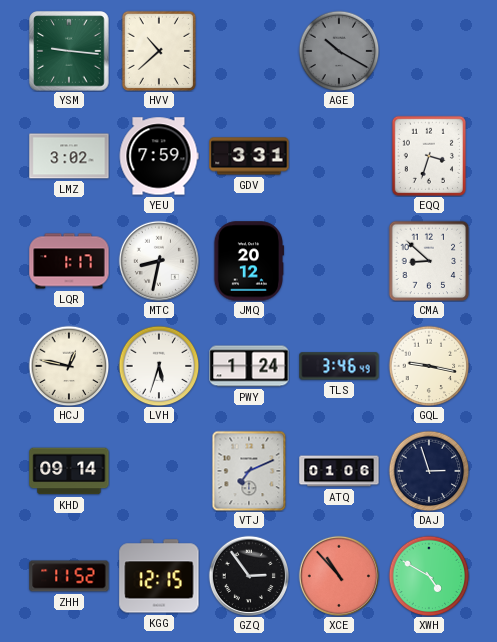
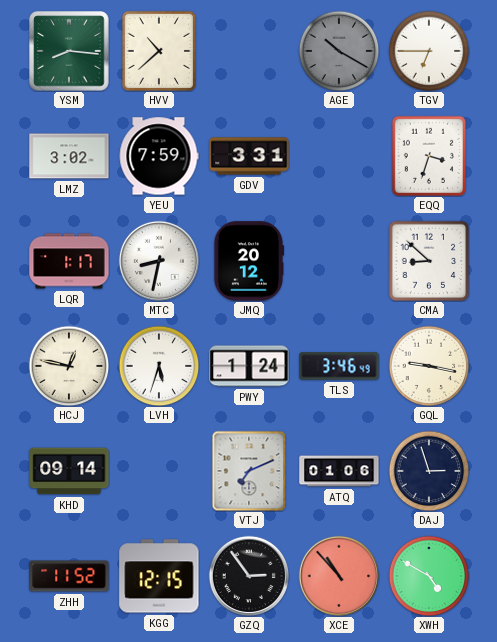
YSM: 9:16 -> 8:16 (69, 51)
TGV: none -> 6:45 (429, 51)
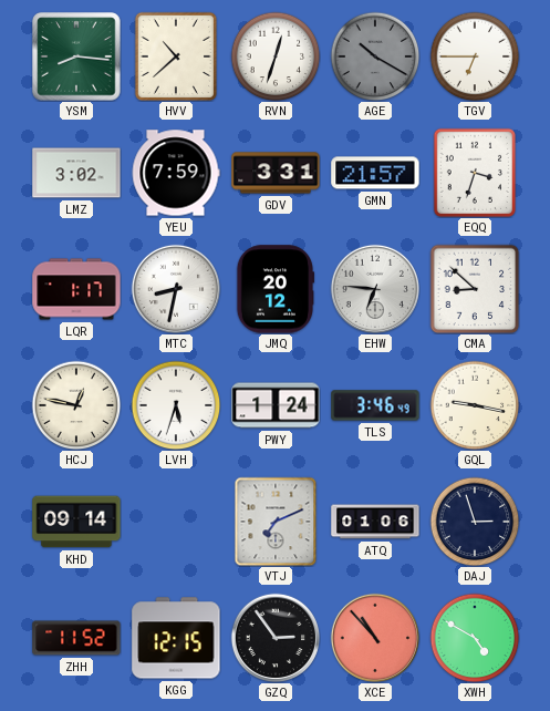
RVN: none -> 12:33 (276, 56)
GMN: none -> 21:57 (375, 173)
EHW: none -> 6:46 (374, 288)
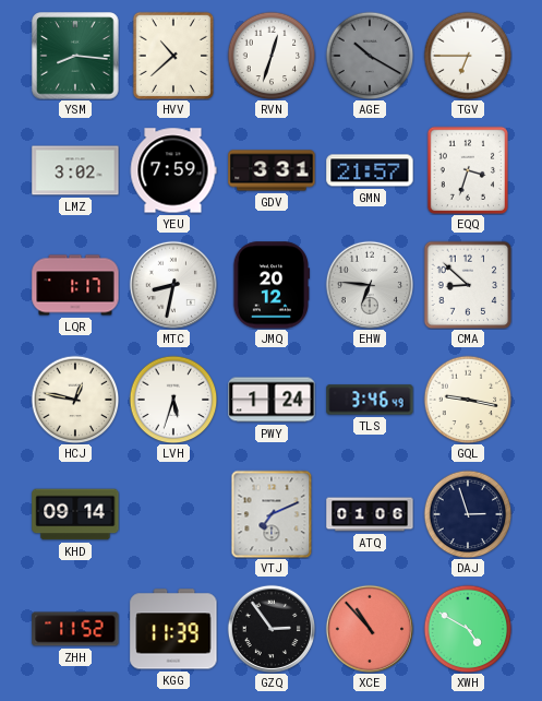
KGG: 12:15 -> 11:39 (173, 629)
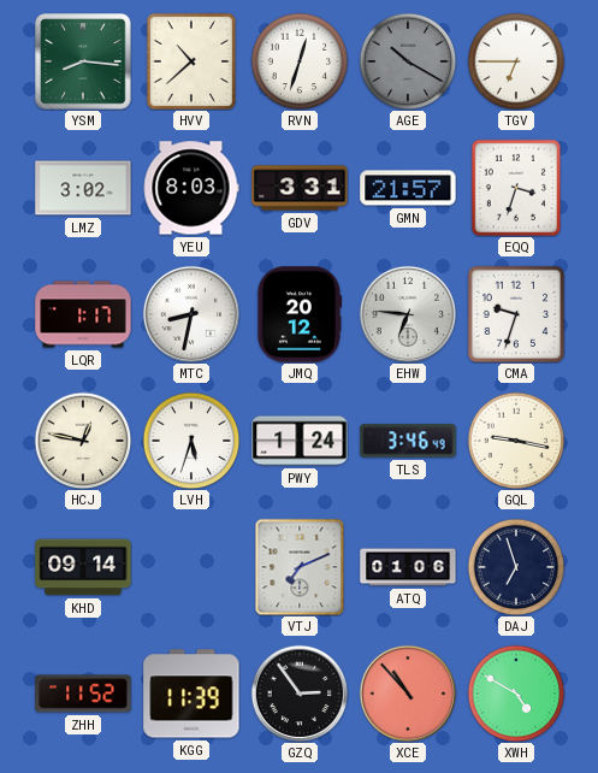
YEU: 7:59 -> 8:03 (191, 188)
CMA: 8:52 -> 9:33 (516, 314)
DAJ: 2:57 -> 6:57 (516, 567)
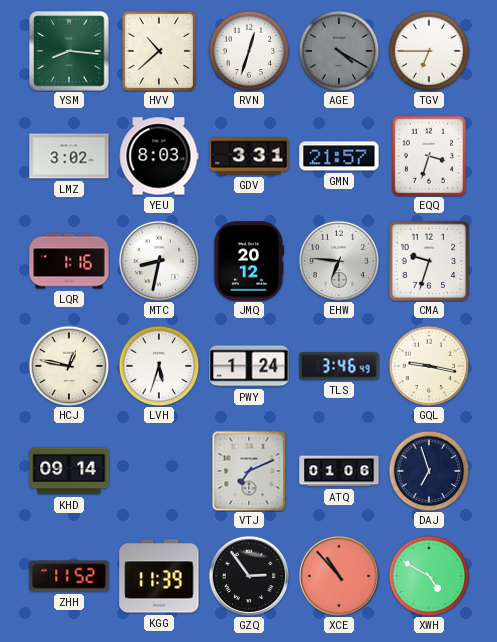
AGE: 10:20 -> 4:20 (339, 51)
LQR: 1:17 -> 1:16 (69, 261)
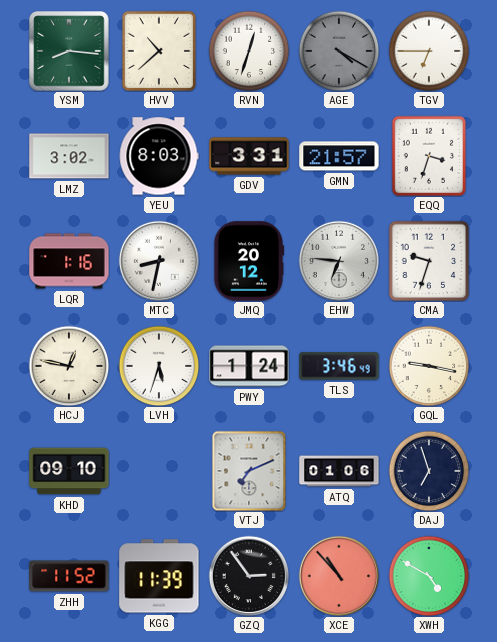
KHD: 09:14 -> 09:10 (69, 471)
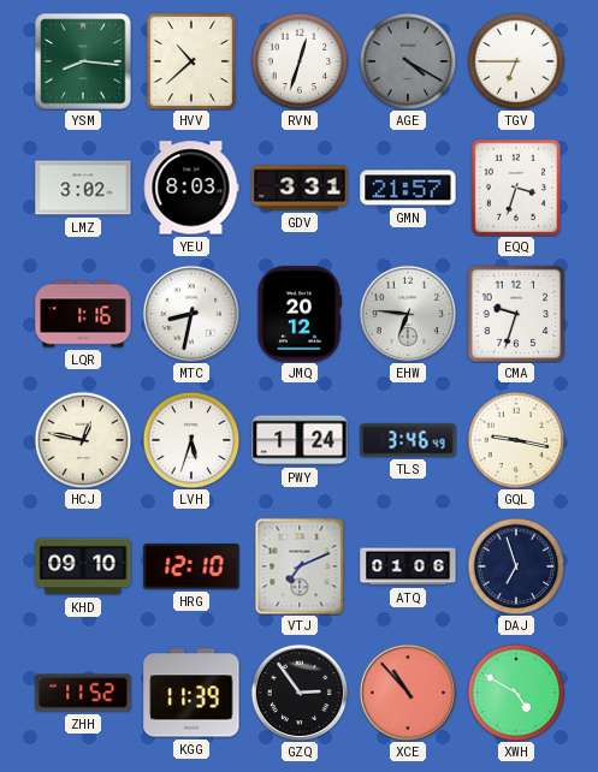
HRG: none -> 12:10 (191, 566)
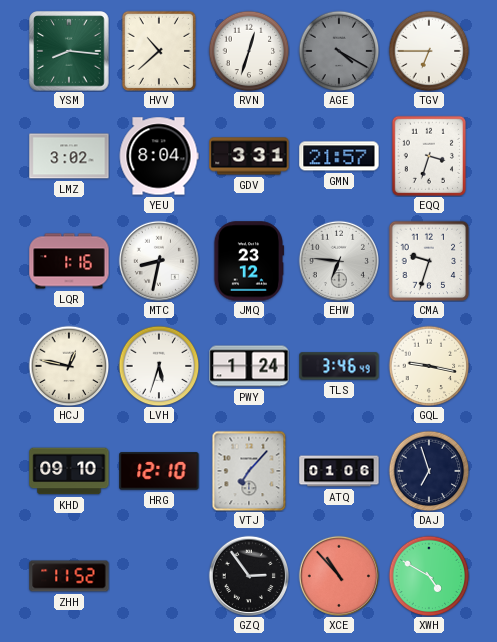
YEU: 8:03 -> 8:04 (159, 156)
JMQ: 20:12 -> 23:12 (249, 261)
VTJ: 7:11 -> 7:07 (249, 471)
KGG: 11:39 -> none (191, 693)
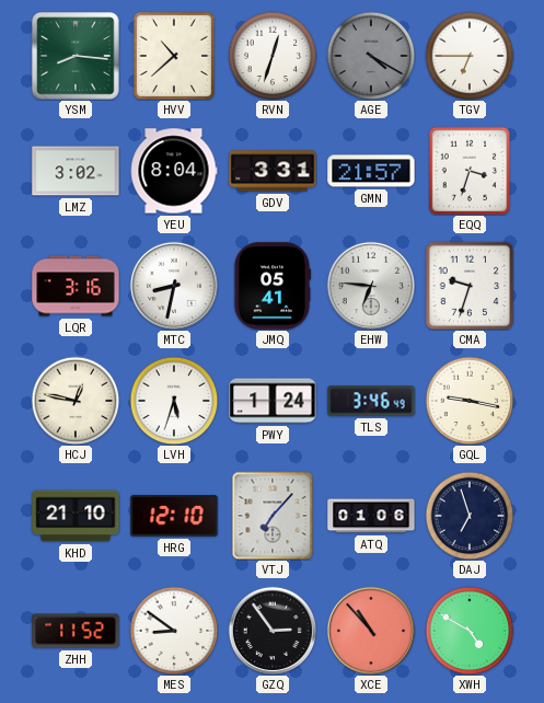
LQR: 1:16 -> 3:16 (76, 286)
JMQ: 23:12 -> 05:41 (273, 286)
KHD: 09:10 -> 21:10 (76, 516)
MES: none -> 8:51 (174, 631)
